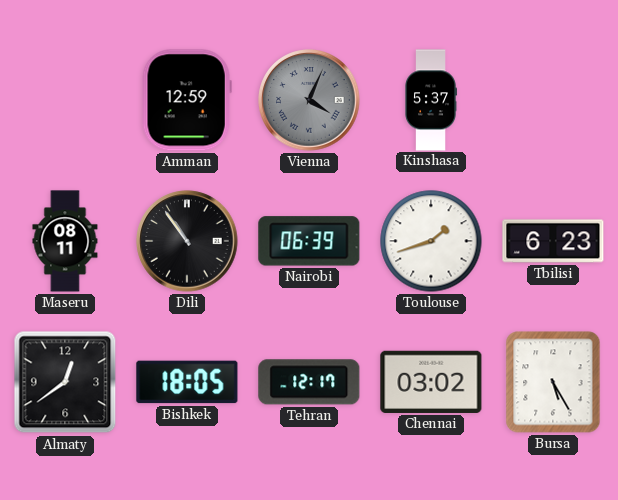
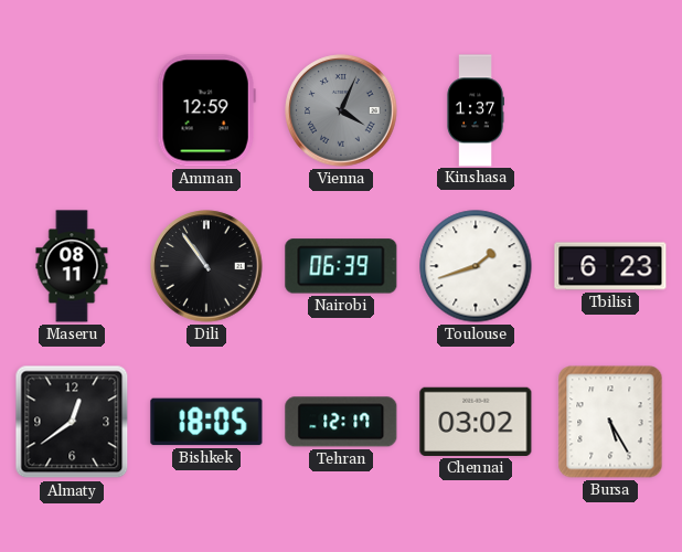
Kinshasa: 5:37 -> 1:37 (476, 110)
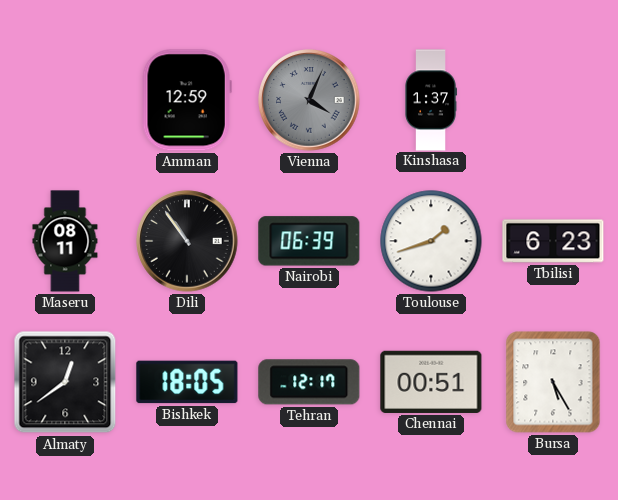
Chennai: 03:02 -> 00:51 (431, 382)
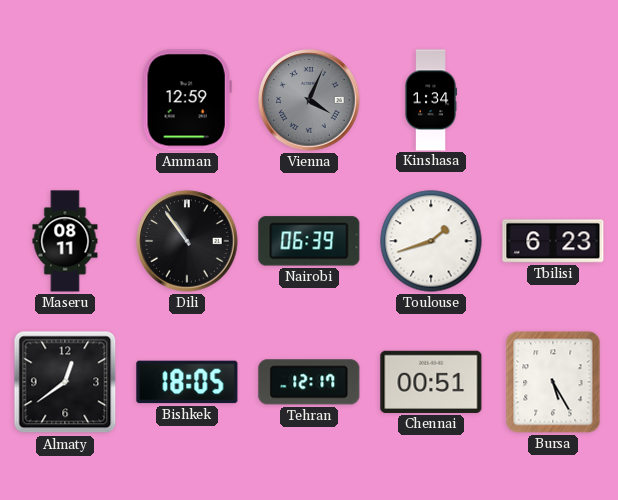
Kinshasa: 1:37 -> 1:34 (431, 100)
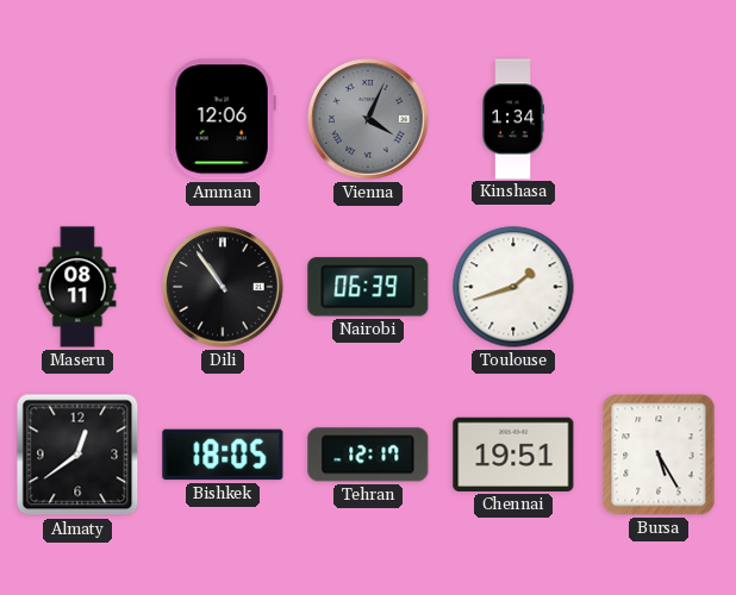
Amman: 12:59 -> 12:06 (223, 119)
Tbilisi: 6:23 -> none (553, 241)
Chennai: 00:51 -> 19:51 (513, 455)
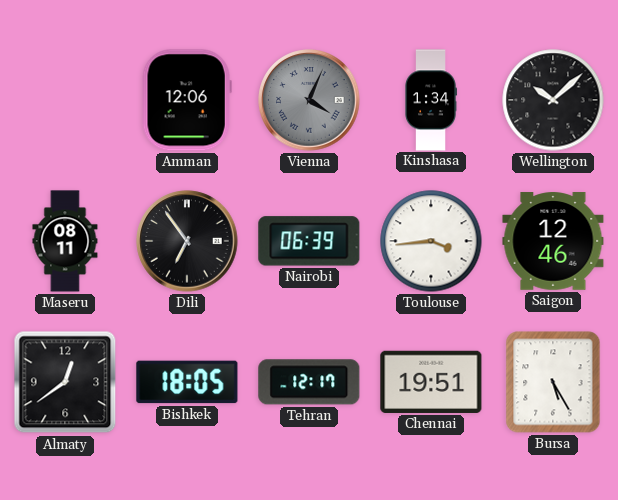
Wellington: none -> 10:08 (553, 100)
Dili: 10:54 -> 6:54 (187, 241)
Toulouse: 1:42 -> 3:44 (431, 241)
Saigon: none -> 12:46 (553, 241)
